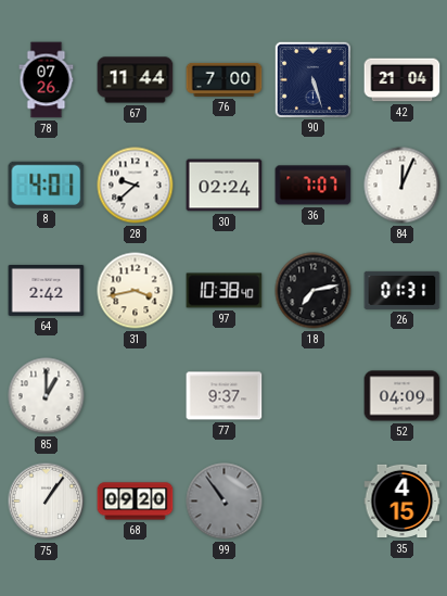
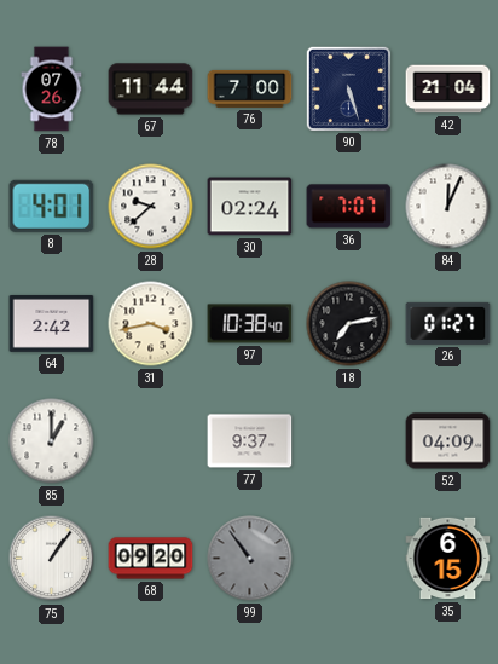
26: 01:31 -> 01:27 (448, 323)
35: 4:15 -> 6:15 (448, 559)
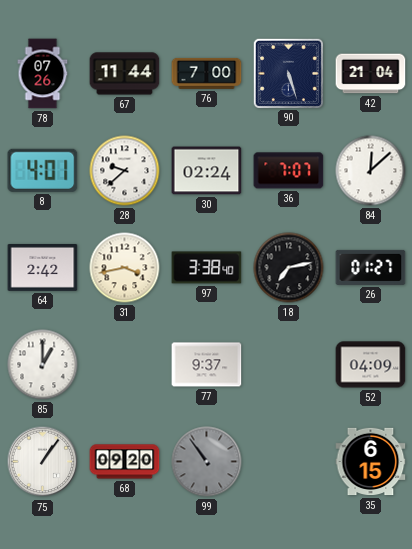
84: 12:04 -> 12:08 (371, 171)
97: 10:38 -> 3:38 (207, 268)
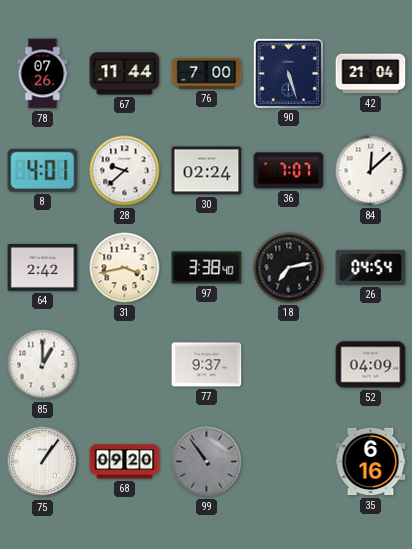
26: 01:27 -> 04:54 (371, 267)
35: 6:15 -> 6:16 (371, 462)
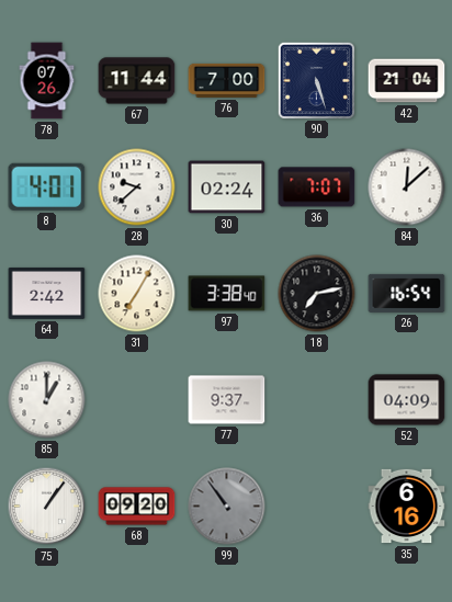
31: 3:43 -> 7:05 (137, 294)
26: 04:54 -> 16:54 (407, 293)
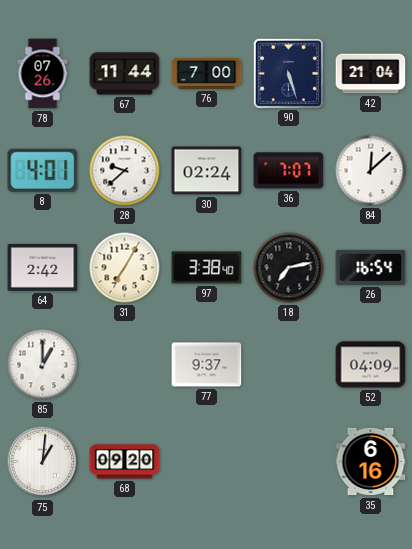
75: 1:06 -> 1:01 (43, 462)
99: 10:54 -> none (227, 507)
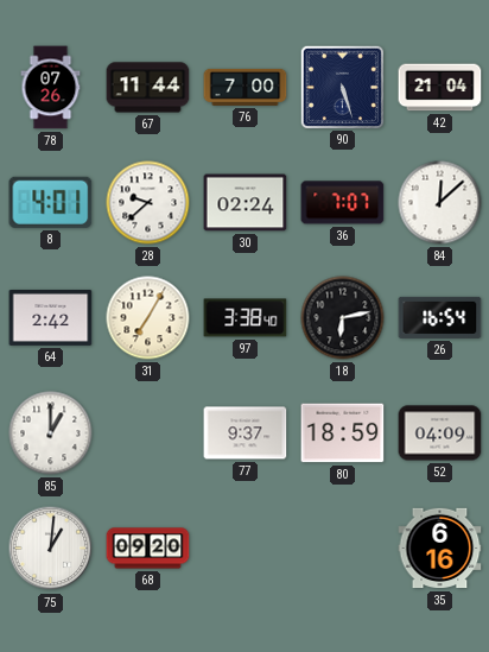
18: 7:13 -> 6:13 (343, 318)
80: none -> 18:59 (343, 433)
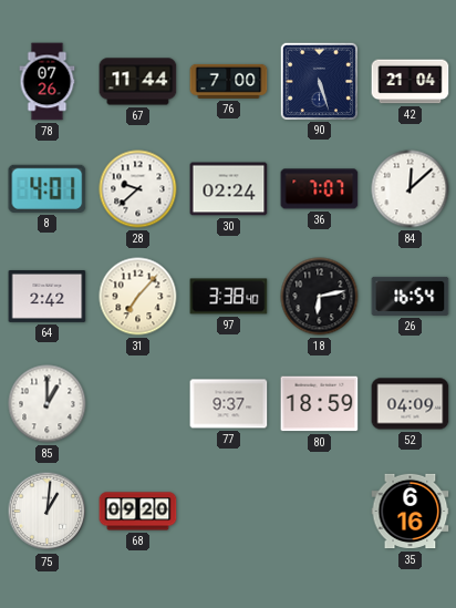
31: 7:05 -> 7:07 (138, 297)
